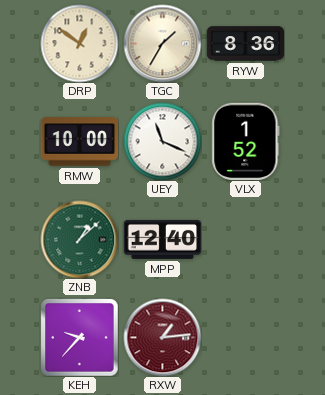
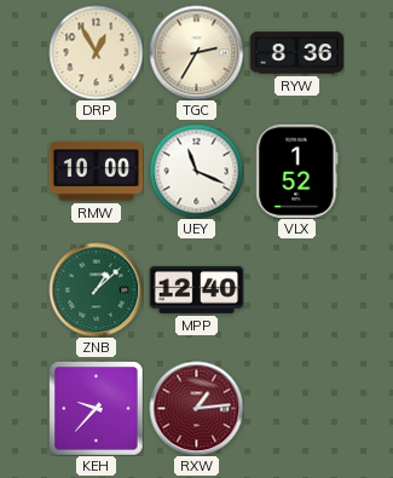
DRP: 12:51 -> 12:55 (96, 52)
TGC: 1:35 -> 2:35 (196, 52)
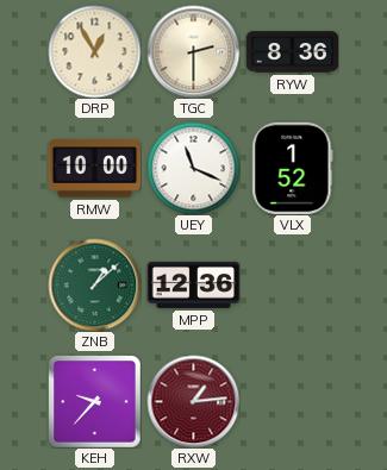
TGC: 2:35 -> 2:30 (193, 51)
MPP: 12:40 -> 12:36 (193, 284)
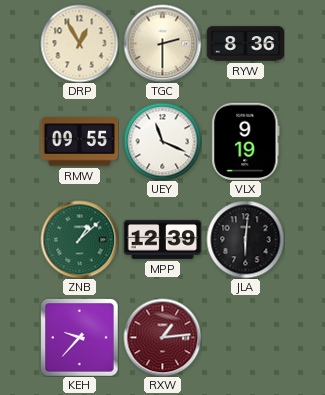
RMW: 10:00 -> 09:55 (79, 142)
VLX: 1:52 -> 9:19 (246, 141)
MPP: 12:36 -> 12:39 (162, 239)
JLA: none -> 6:01 (245, 239)
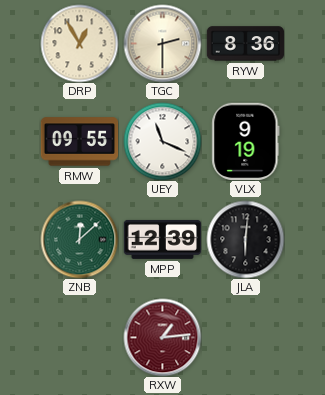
ZNB: 1:08 -> 12:08 (79, 239)
KEH: 9:37 -> none (79, 337)
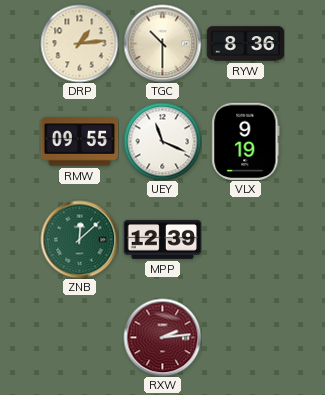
DRP: 12:55 -> 1:14 (79, 43)
TGC: 2:30 -> 10:30 (162, 43)
JLA: 6:01 -> none (245, 239)
RXW: 1:14 -> 2:14 (162, 337)
